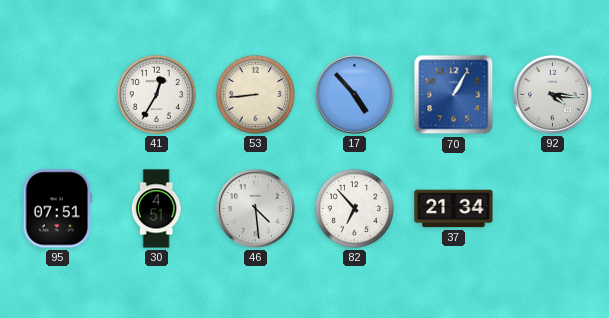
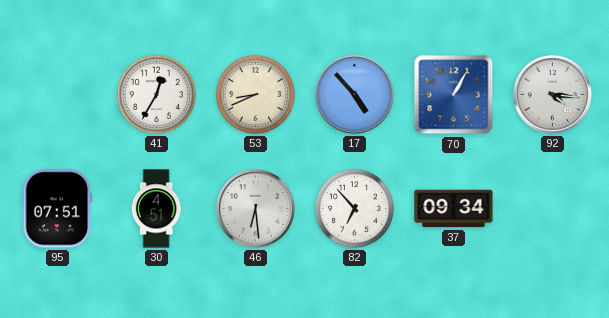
53: 8:44 -> 8:41 (255, 94)
46: 4:29 -> 6:29 (256, 209)
37: 21:34 -> 09:34 (454, 209)
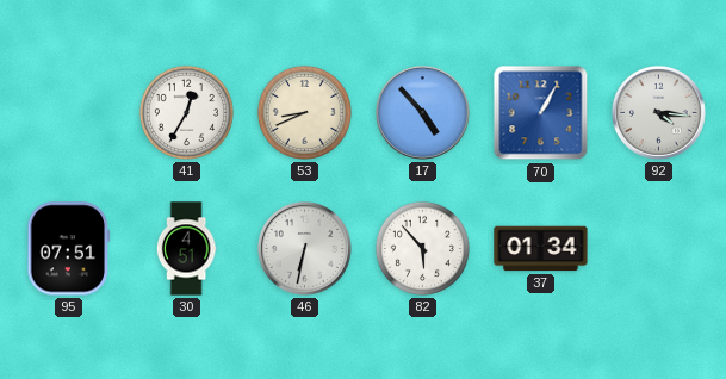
46: 6:29 -> 6:32 (305, 249)
82: 6:53 -> 5:53 (422, 248)
37: 09:34 -> 01:34 (541, 249)
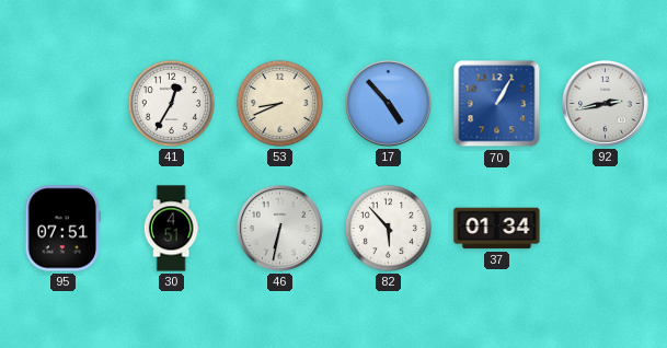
92: 4:16 -> 2:43 (606, 104)
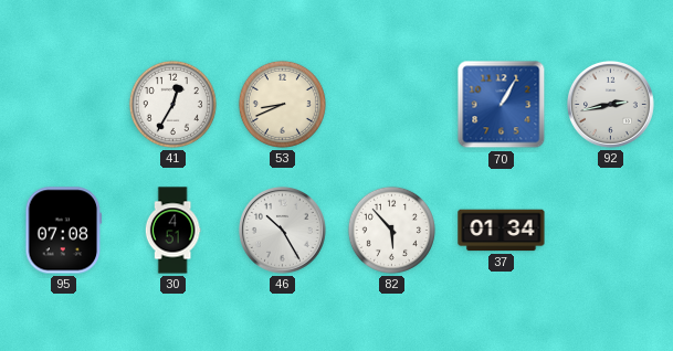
17: 4:53 -> none (389, 104)
95: 07:51 -> 07:08 (64, 231)
46: 6:32 -> 10:25 (283, 231)
